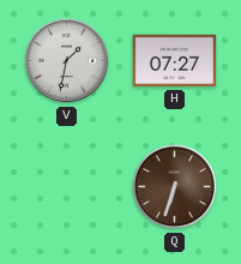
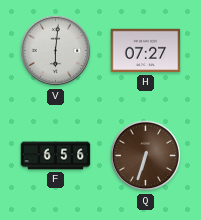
V: 1:32 -> 6:01 (56, 51)
F: none -> 6:56 (56, 156)
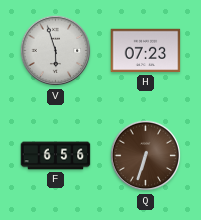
V: 6:01 -> 5:57 (56, 51)
H: 07:27 -> 07:23 (146, 51)
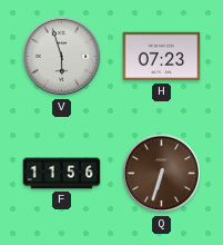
F: 6:56 -> 11:56 (62, 174)
